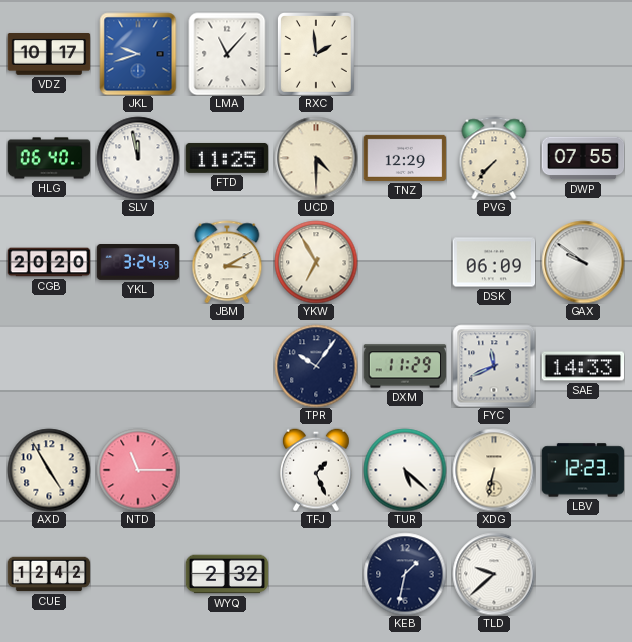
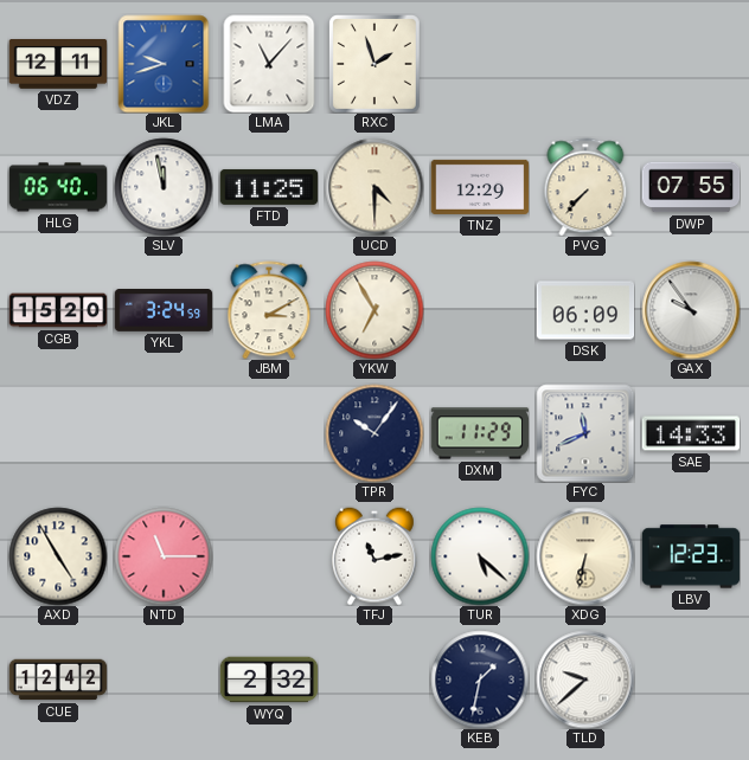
VDZ: 10:17 -> 12:11 (58, 65)
RXC: 1:59 -> 1:57 (376, 64)
CGB: 20:20 -> 15:20 (58, 310)
GAX: 9:51 -> 9:54 (691, 310)
TFJ: 1:26 -> 11:13 (375, 556)
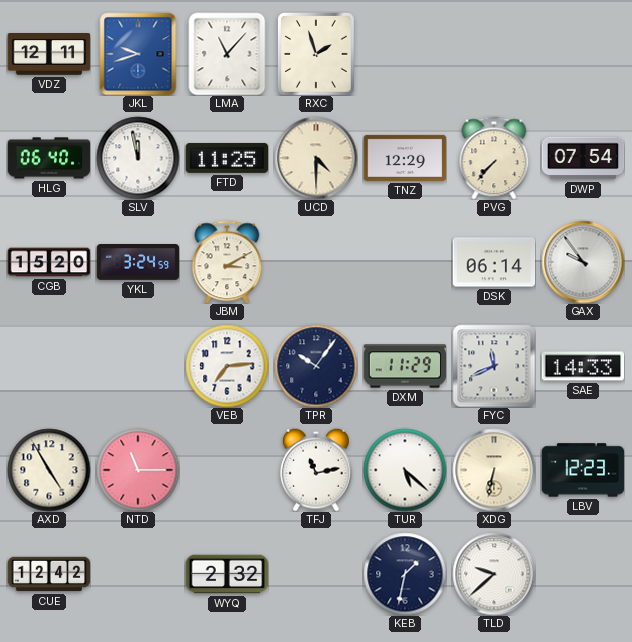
DWP: 07:55 -> 07:54 (583, 158)
YKW: 6:55 -> none (375, 310)
DSK: 06:09 -> 06:14 (494, 262)
VEB: none -> 7:14 (227, 366)
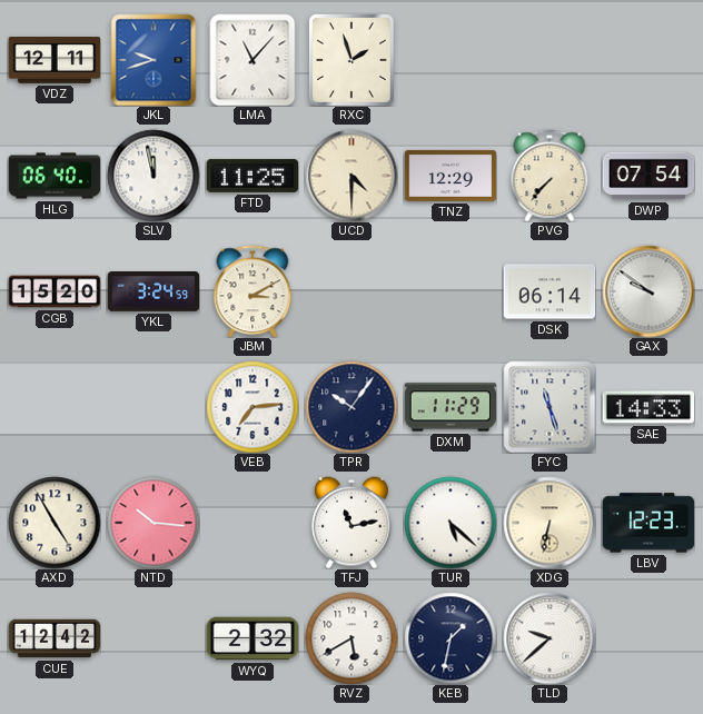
GAX: 9:54 -> 9:51 (648, 291)
FYC: 11:41 -> 11:27 (549, 407)
NTD: 11:15 -> 10:16 (154, 523)
RVZ: none -> 5:40 (351, 638)
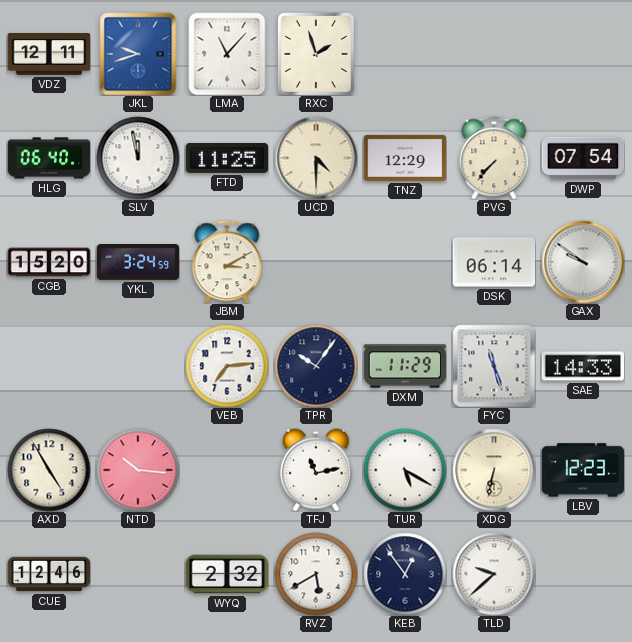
TUR: 5:22 -> 5:20 (405, 470)
CUE: 12:42 -> 12:46 (49, 574)
KEB: 1:32 -> 12:54 (405, 574)
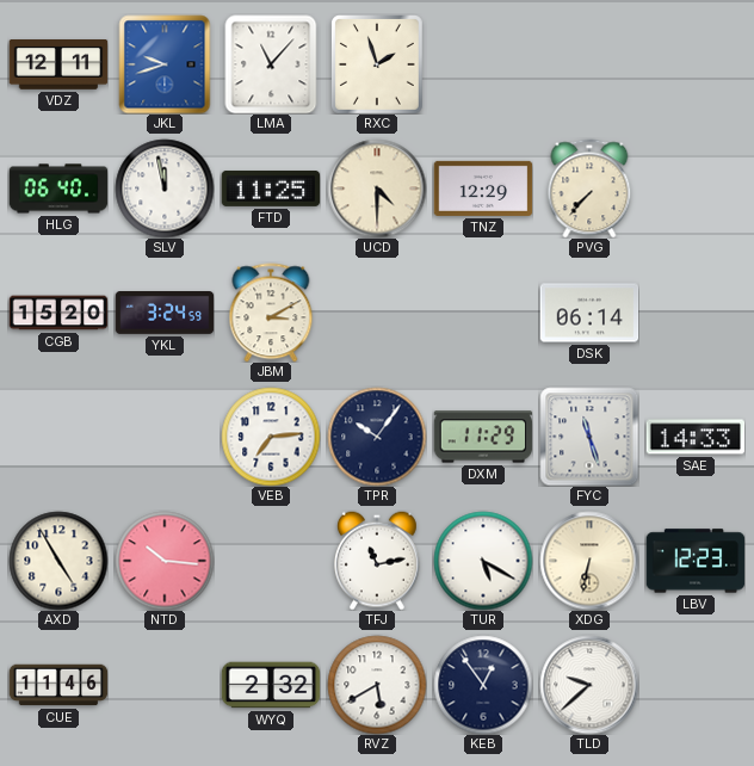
DWP: 07:54 -> none (583, 158)
GAX: 9:51 -> none (583, 262)
CUE: 12:46 -> 11:46 (58, 685)
